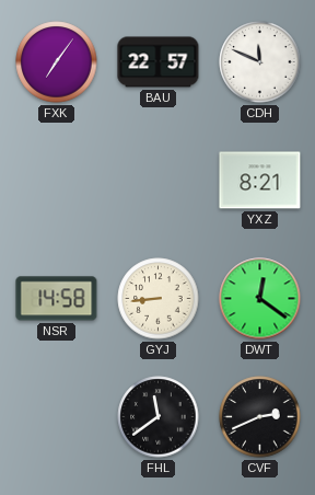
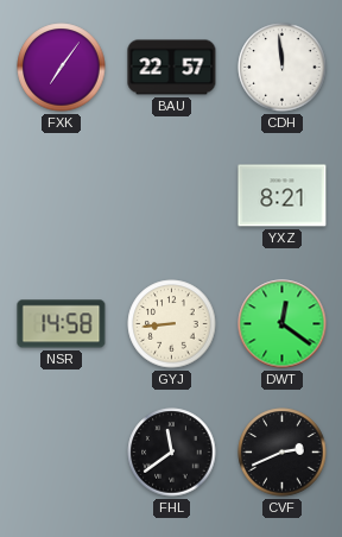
CDH: 11:49 -> 11:59 (283, 68)
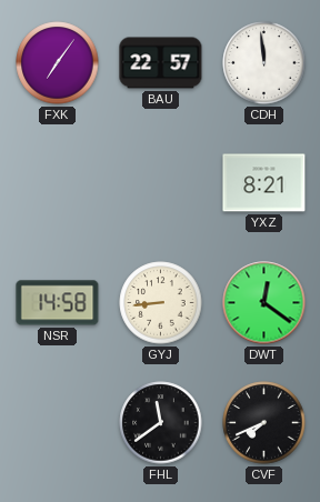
CVF: 2:41 -> 7:41 (264, 423)
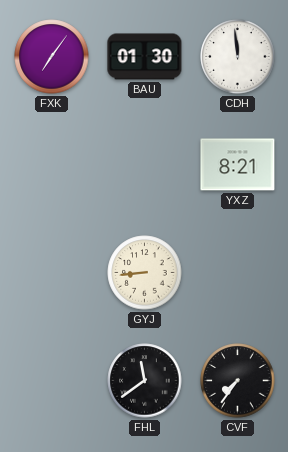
BAU: 22:57 -> 01:30 (145, 57)
NSR: 14:58 -> none (58, 303)
DWT: 12:21 -> none (264, 303)
CVF: 7:41 -> 7:36 (238, 381)
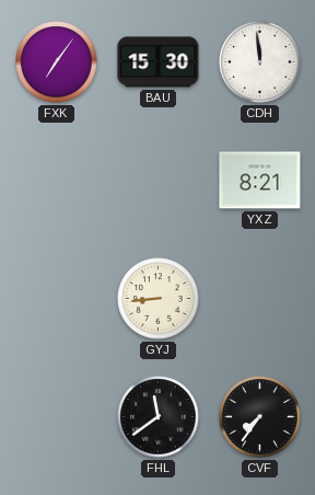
BAU: 01:30 -> 15:30 (159, 62)
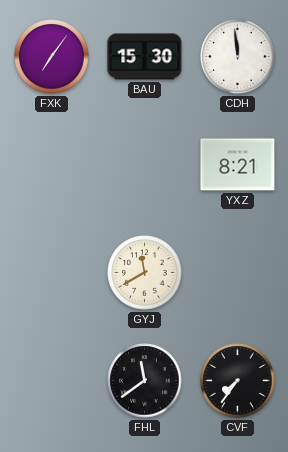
GYJ: 8:44 -> 11:40 (145, 273)
